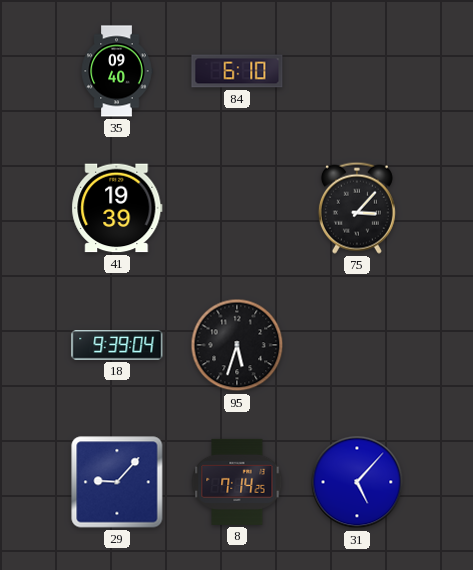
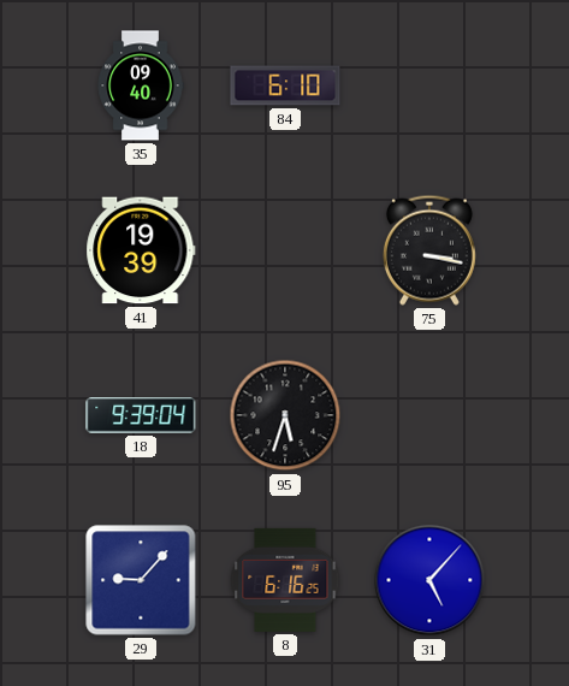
75: 3:07 -> 3:17 (429, 250)
8: 7:14 -> 6:16 (285, 580)
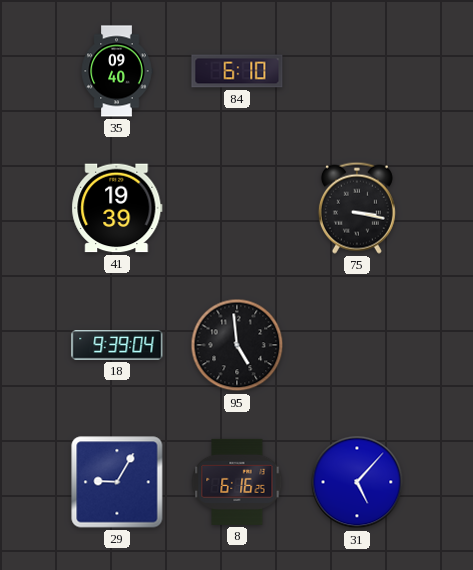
95: 5:33 -> 4:59 (237, 345)
29: 9:07 -> 9:05 (117, 482)
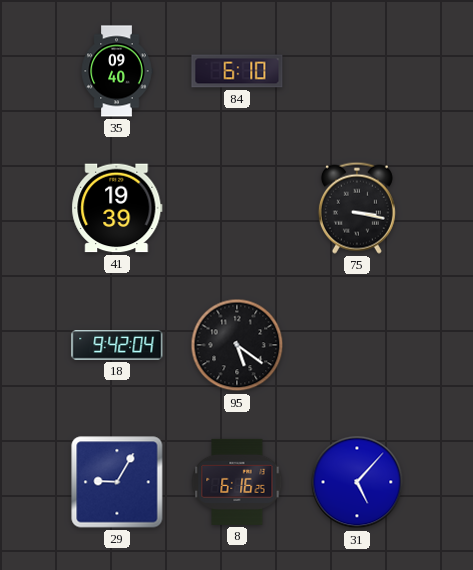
18: 9:39 -> 9:42 (117, 346)
95: 4:59 -> 5:21 (237, 345)
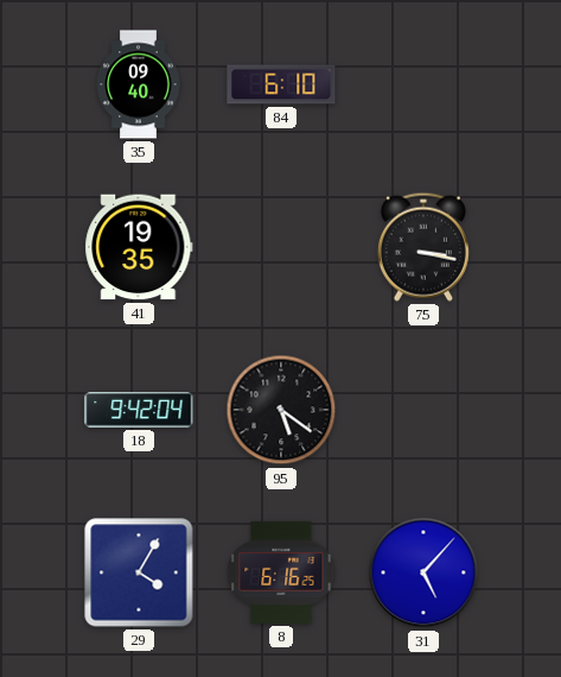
41: 19:39 -> 19:35 (139, 247)
29: 9:05 -> 4:05 (139, 572)
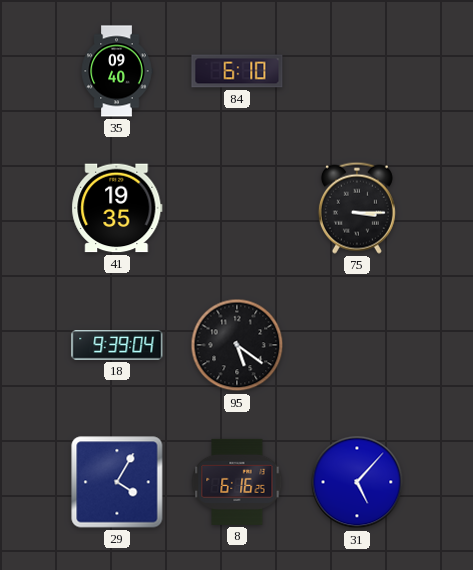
75: 3:17 -> 3:15 (357, 208)
18: 9:42 -> 9:39 (117, 346)
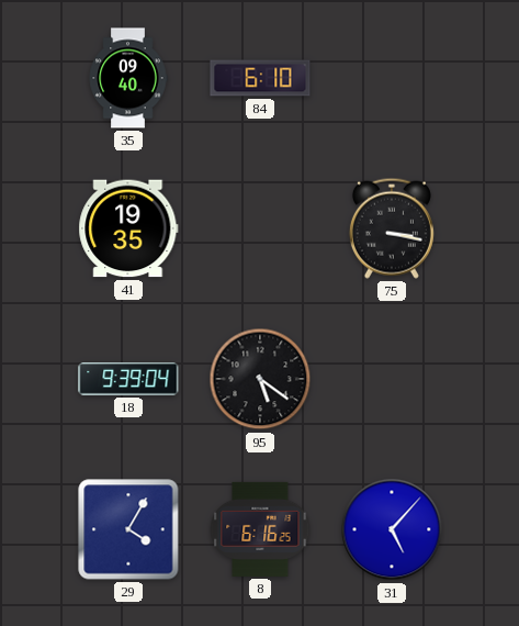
75: 3:15 -> 3:17 (392, 228)
